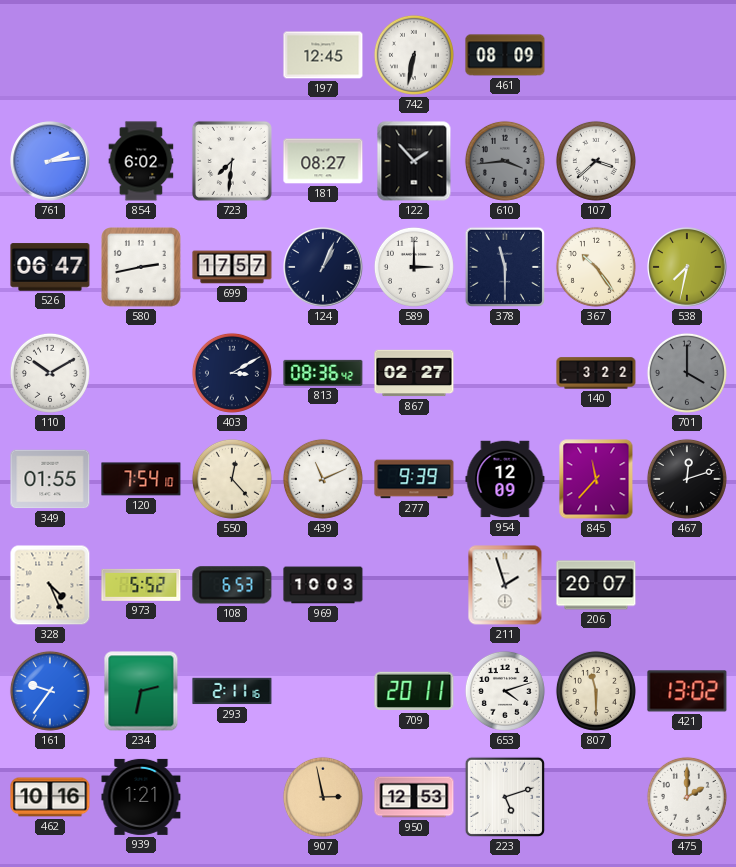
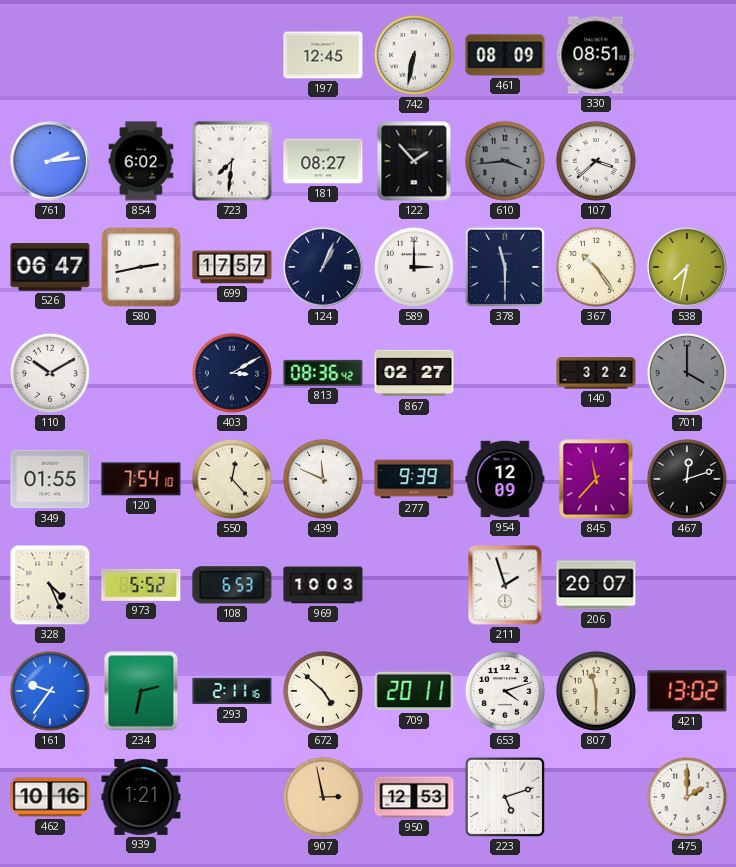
330: none -> 08:51 (596, 55)
439: 11:11 -> 11:49 (323, 479)
672: none -> 4:52 (323, 691)
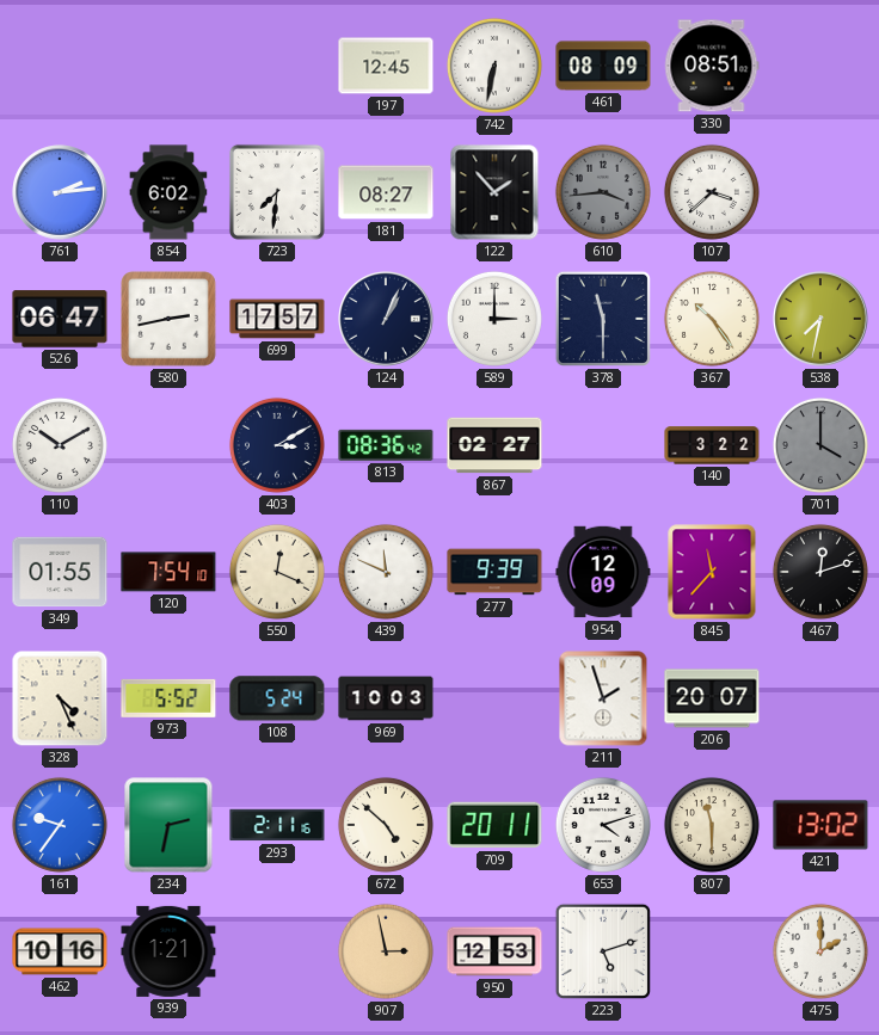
550: 12:23 -> 12:19 (277, 572)
108: 6:53 -> 5:24 (277, 698)
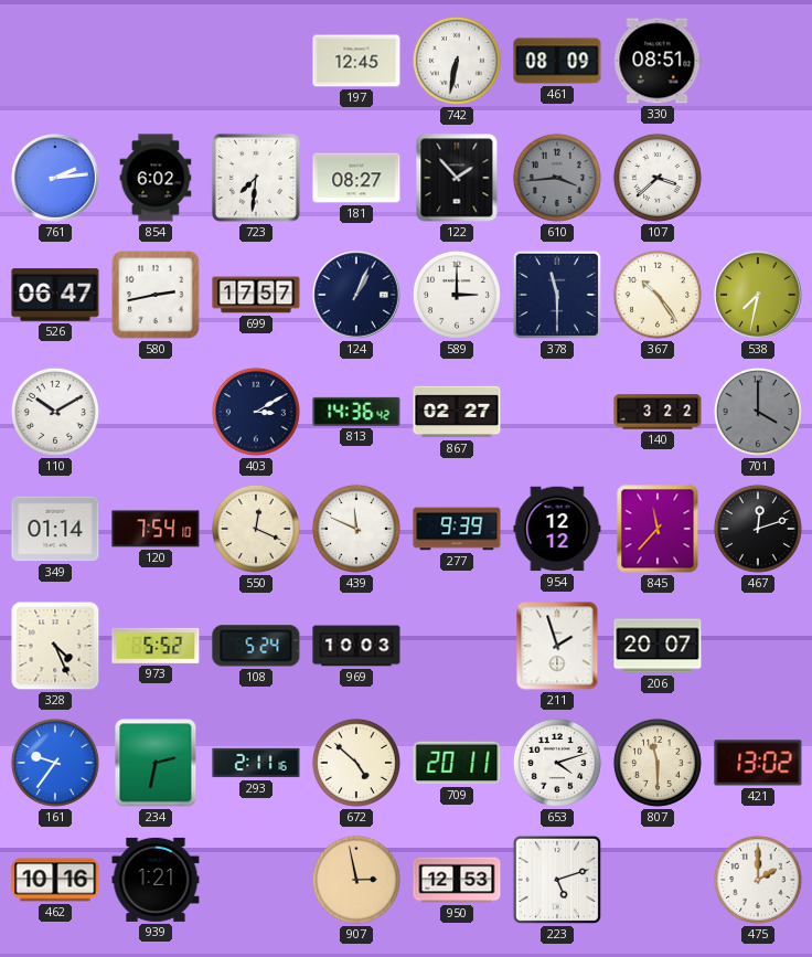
813: 08:36 -> 14:36 (356, 412)
349: 01:55 -> 01:14 (55, 529)
954: 12:09 -> 12:12 (557, 529)
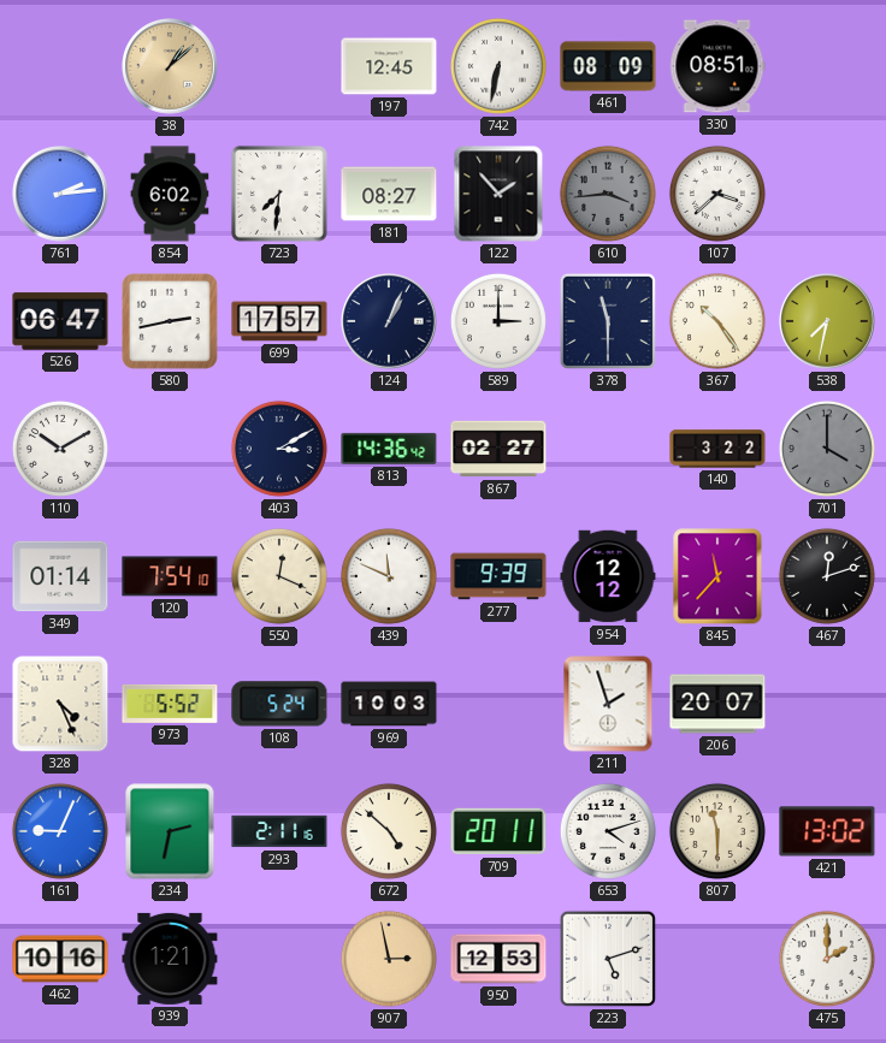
38: none -> 1:08 (170, 66)
161: 9:36 -> 9:04 (60, 831)
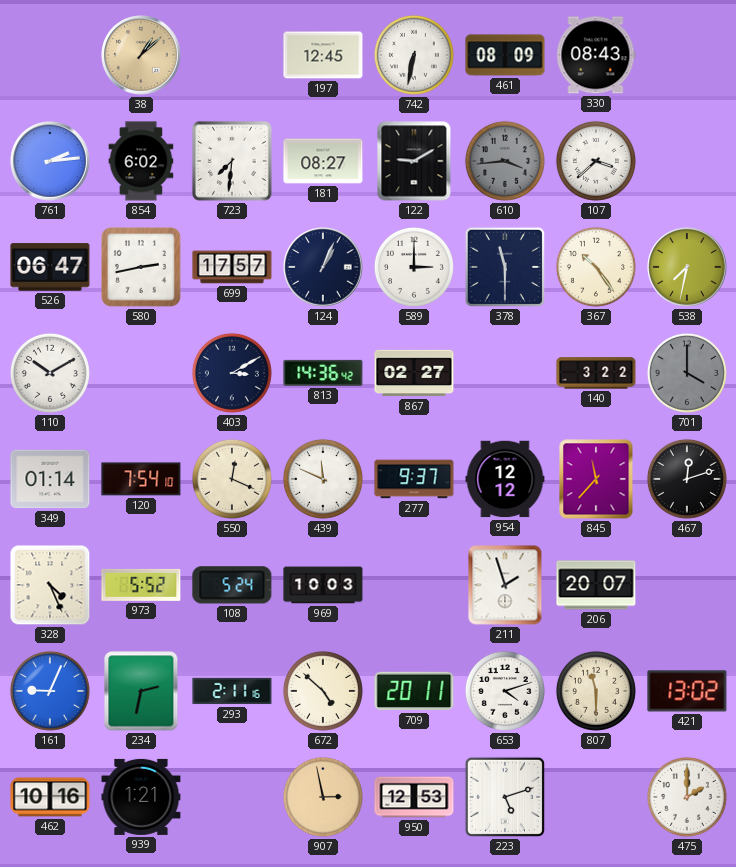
330: 08:51 -> 08:43 (596, 55)
122: 1:53 -> 9:10 (414, 161)
277: 9:39 -> 9:37 (414, 479)
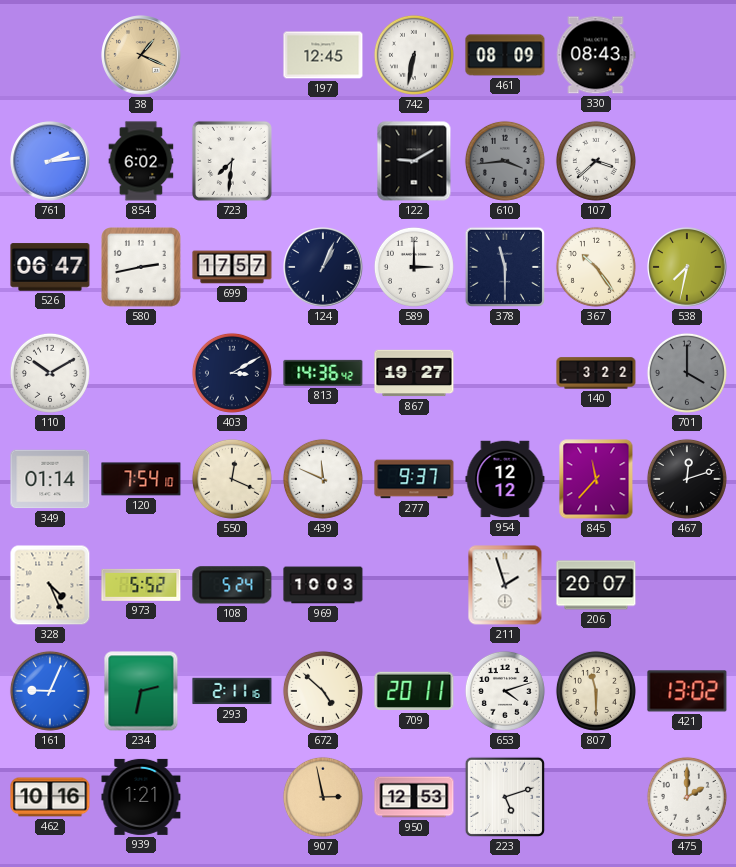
38: 1:08 -> 1:19 (141, 55)
181: 08:27 -> none (323, 161)
867: 02:27 -> 19:27 (414, 373)
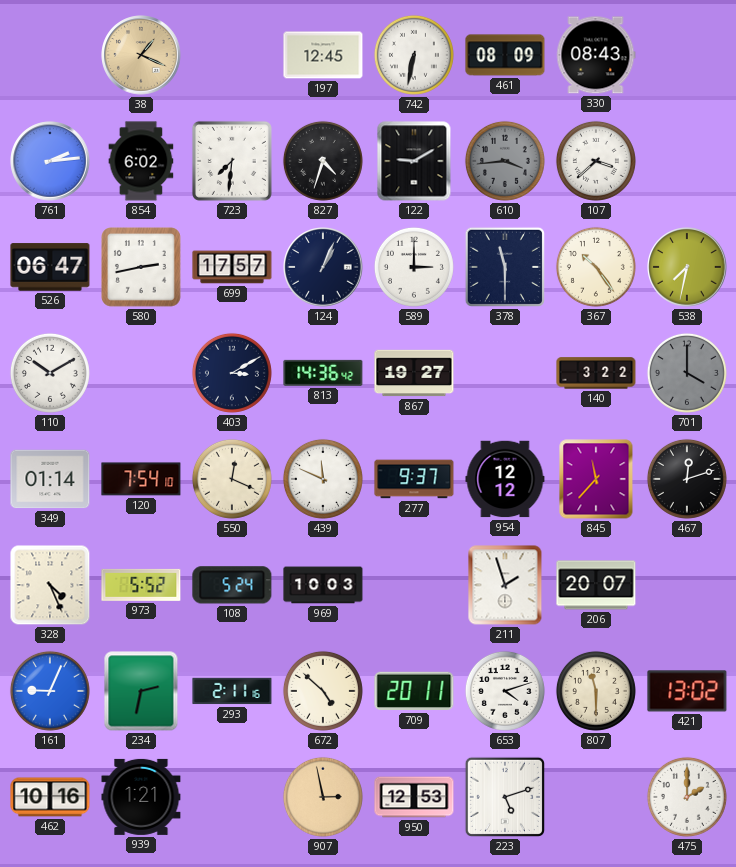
827: none -> 4:33 (323, 161)
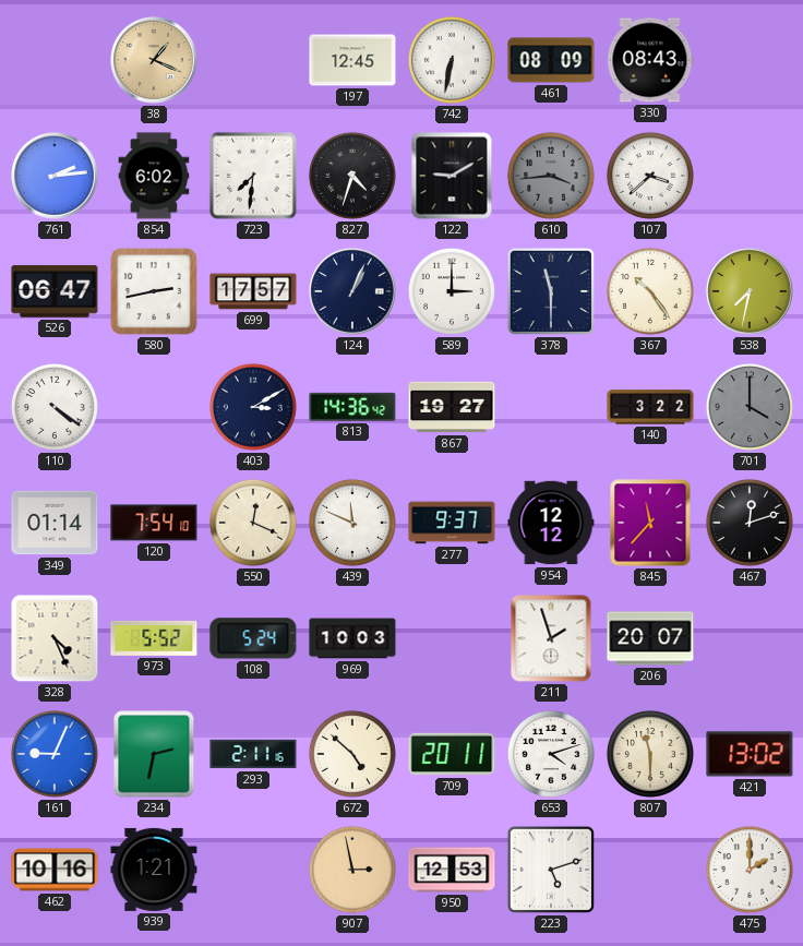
110: 10:10 -> 4:21 (55, 407)
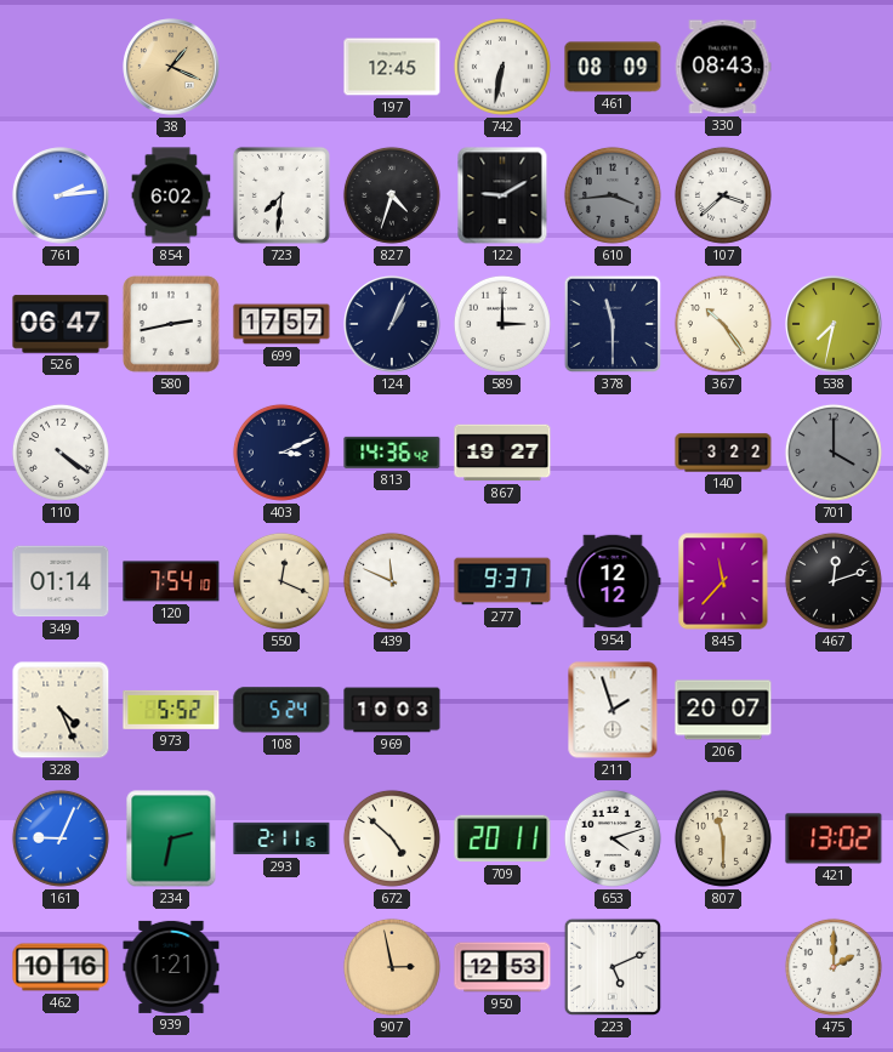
403: 3:10 -> 3:11 (281, 453)
223: 5:12 -> 5:11 (613, 967)
